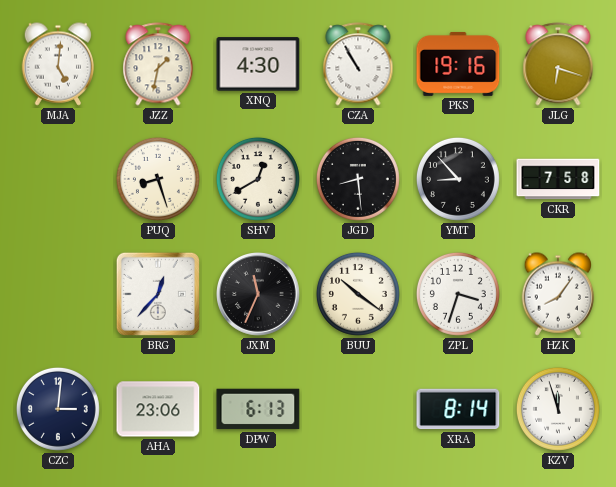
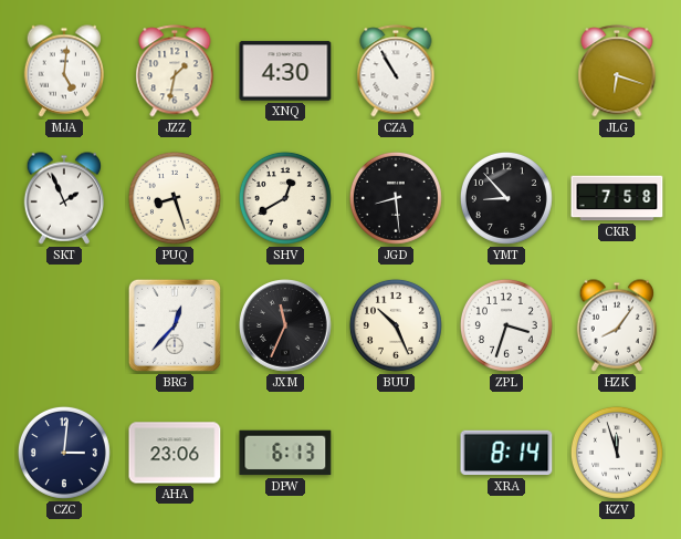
PKS: 19:16 -> none (458, 64)
SKT: none -> 1:56 (64, 198)
BUU: 10:21 -> 10:26 (396, 325)
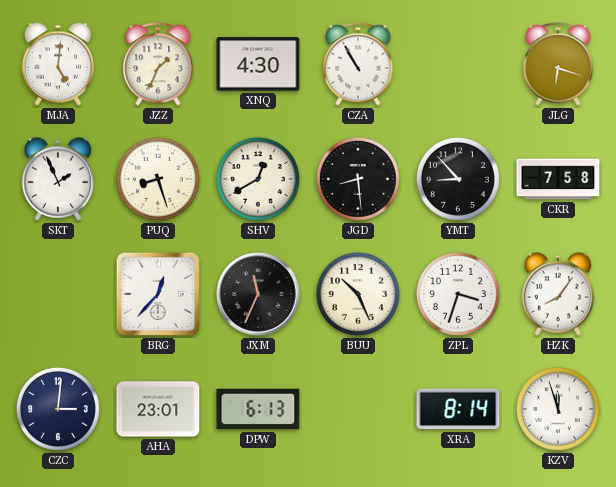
JZZ: 1:32 -> 1:34 (158, 64)
AHA: 23:06 -> 23:01 (158, 409)
